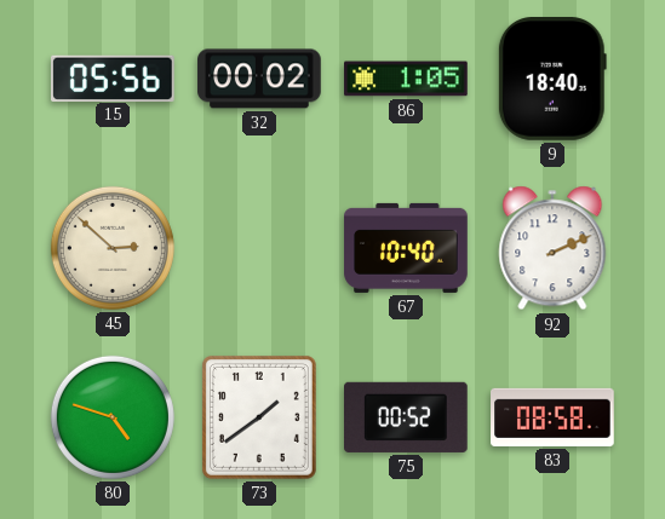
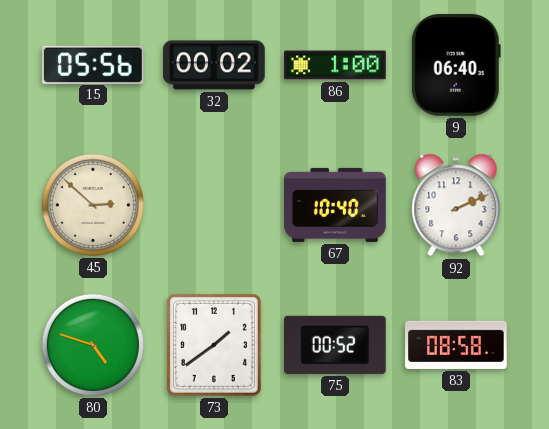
86: 1:05 -> 1:00 (335, 65)
9: 18:40 -> 06:40 (456, 65)
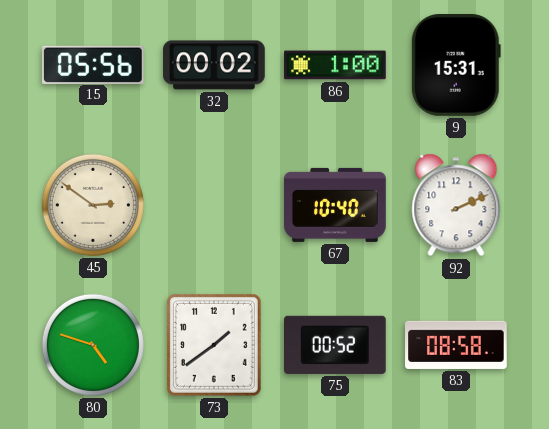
9: 06:40 -> 15:31 (456, 65)
45: 2:52 -> 2:51 (93, 205)
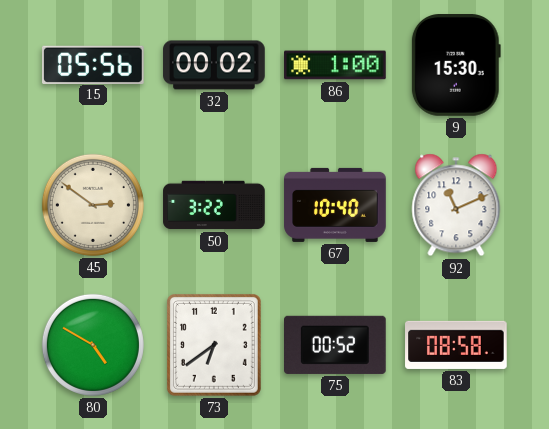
9: 15:31 -> 15:30 (456, 65)
50: none -> 3:22 (214, 205)
92: 2:11 -> 11:11 (456, 205)
80: 4:48 -> 4:50 (93, 345)
73: 1:39 -> 6:39 (214, 345)
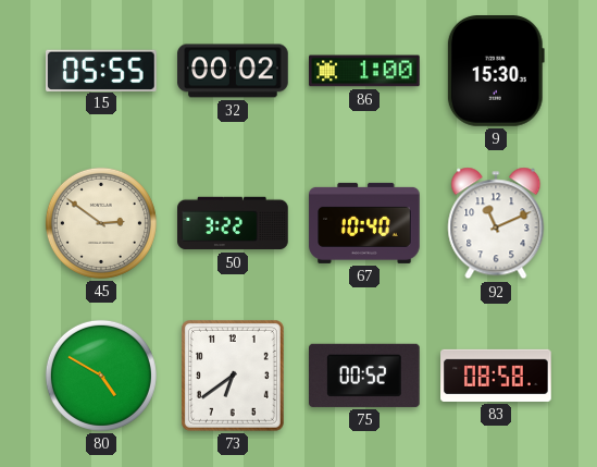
15: 05:56 -> 05:55 (102, 70)
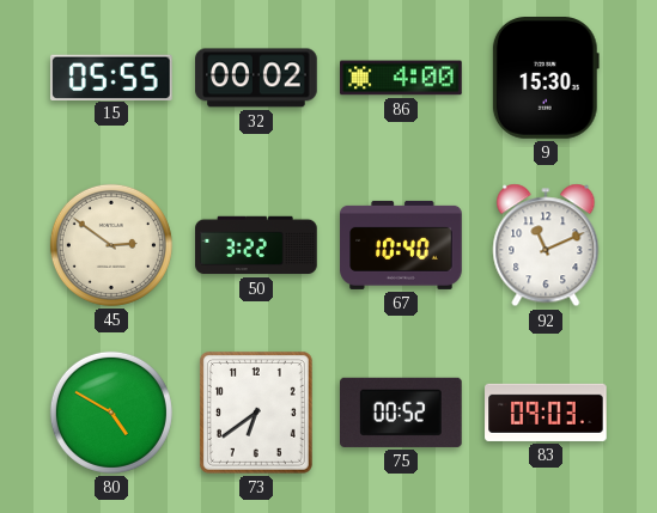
86: 1:00 -> 4:00 (401, 78)
83: 08:58 -> 09:03 (546, 413)
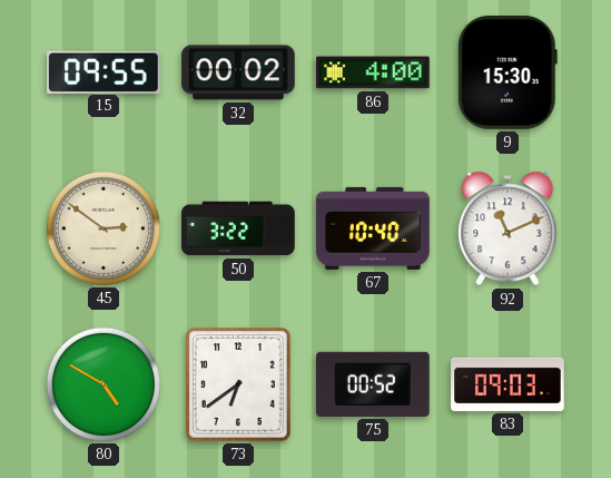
15: 05:55 -> 09:55 (105, 71)
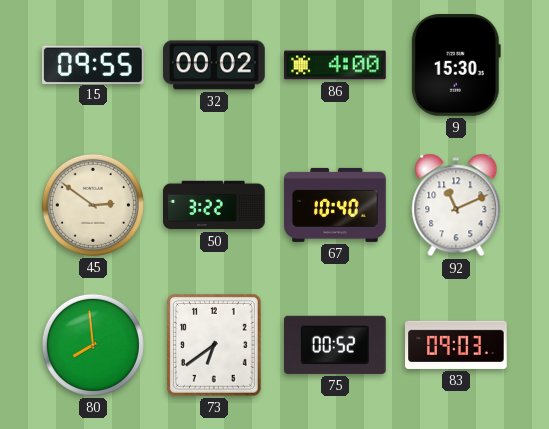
80: 4:50 -> 7:59 (93, 345)
